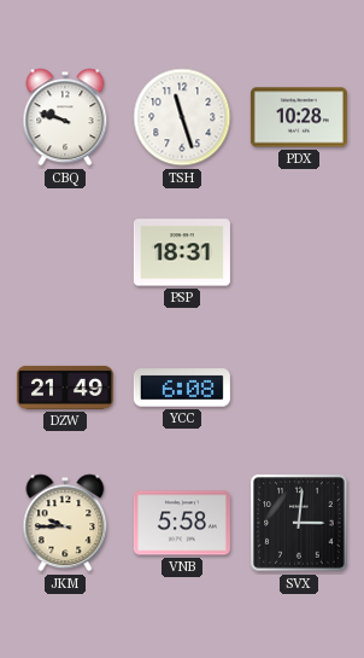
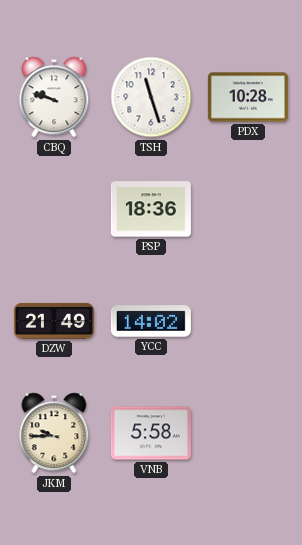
PSP: 18:31 -> 18:36 (151, 209)
YCC: 6:08 -> 14:02 (151, 321)
SVX: 3:01 -> none (299, 523)
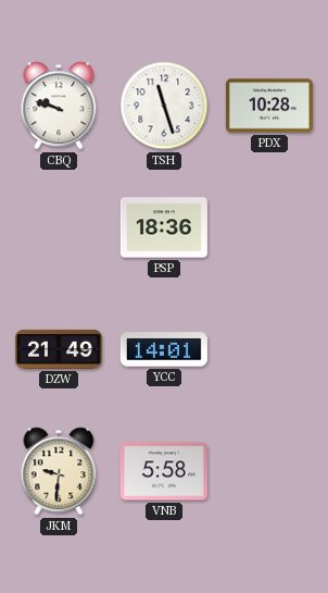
YCC: 14:02 -> 14:01 (164, 349)
JKM: 9:45 -> 9:31 (59, 471)
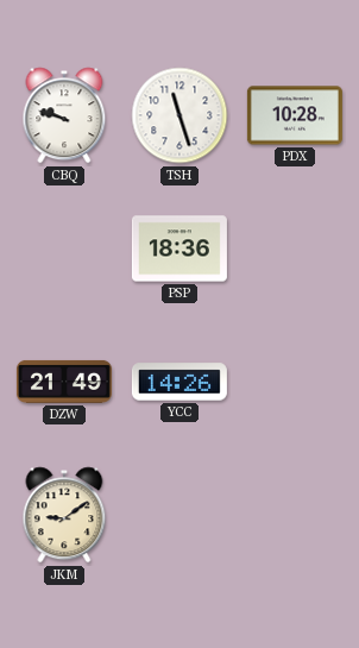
YCC: 14:01 -> 14:26 (179, 382)
JKM: 9:31 -> 9:09 (64, 515)
VNB: 5:58 -> none (164, 471)
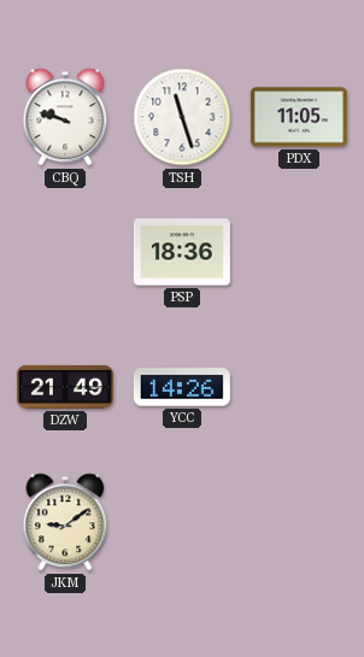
PDX: 10:28 -> 11:05 (299, 117)
